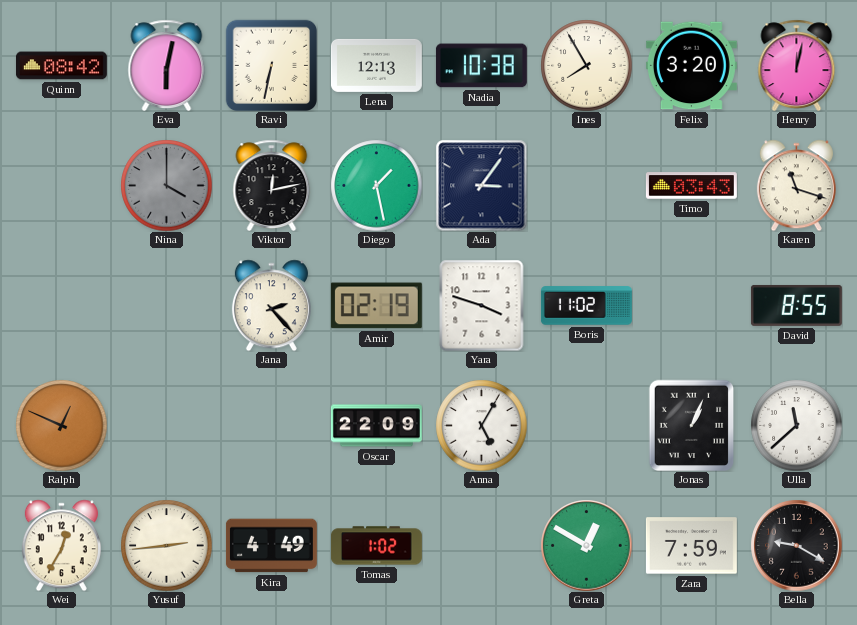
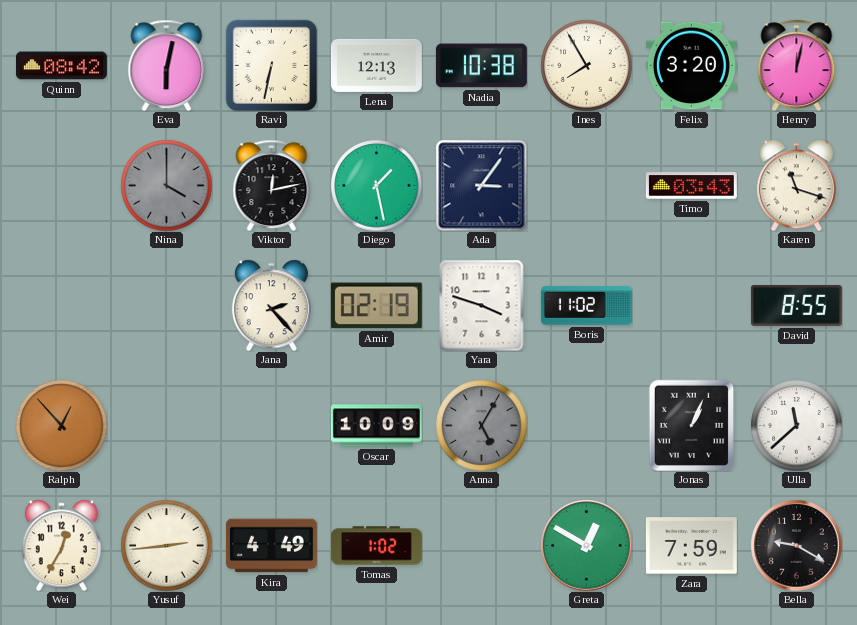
Ralph: 12:49 -> 12:53 (61, 425)
Oscar: 22:09 -> 10:09 (376, 426)
Anna dial: white -> grey (481, 425)
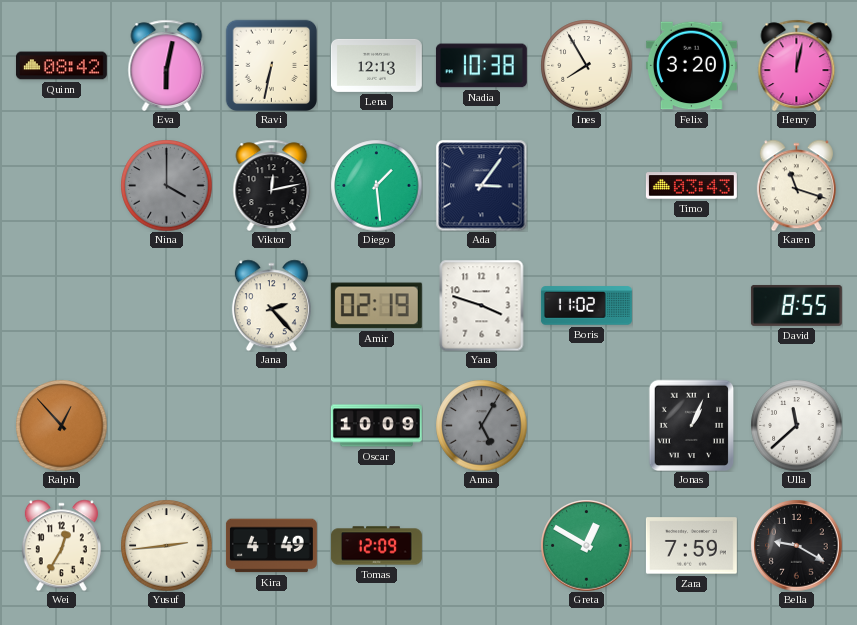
Diego: 1:28 -> 1:29 (376, 185)
Tomas: 1:02 -> 12:09 (376, 546)
